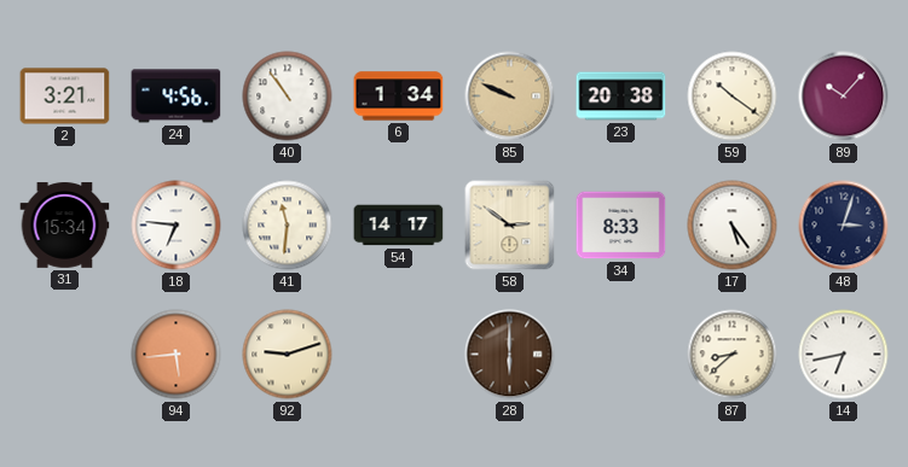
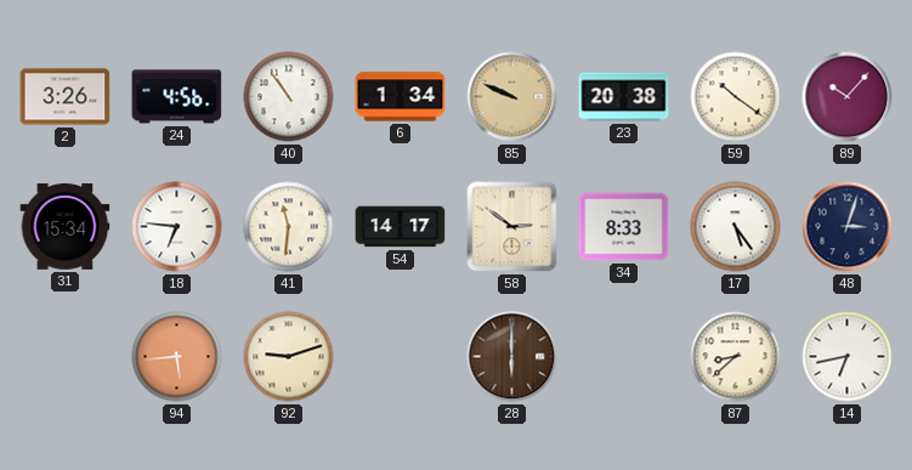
2: 3:21 -> 3:26 (66, 97)
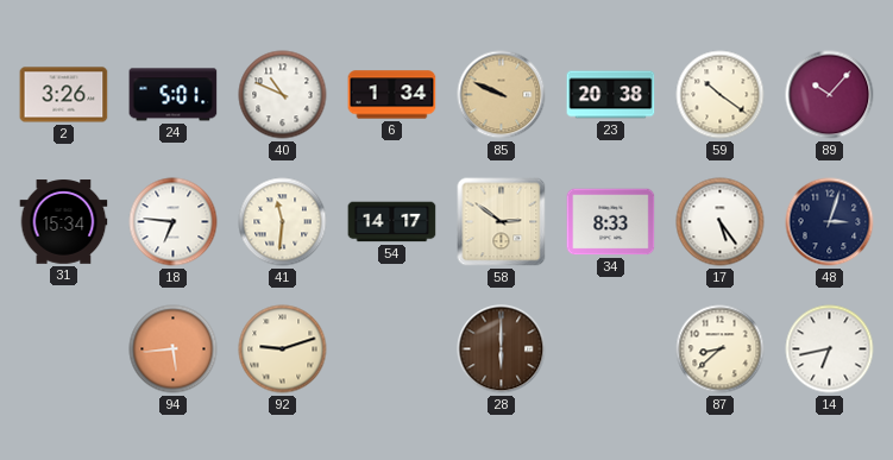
24: 4:56 -> 5:01 (174, 95)
40: 10:54 -> 10:49 (283, 95)
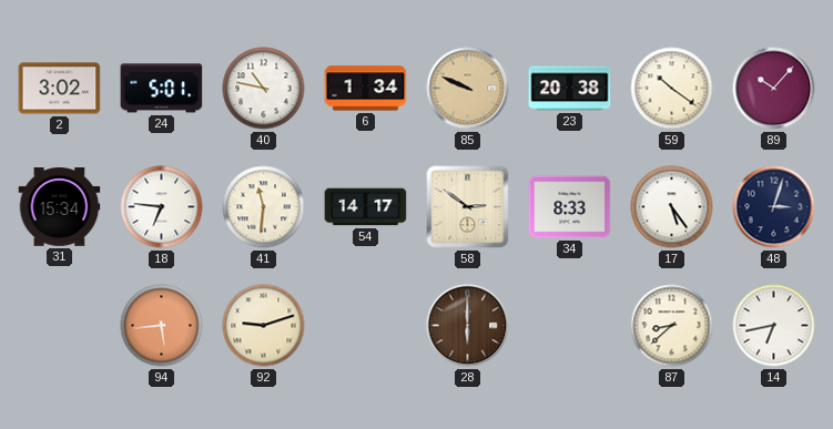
2: 3:26 -> 3:02 (60, 89)
40: 10:49 -> 10:47 (264, 89)
